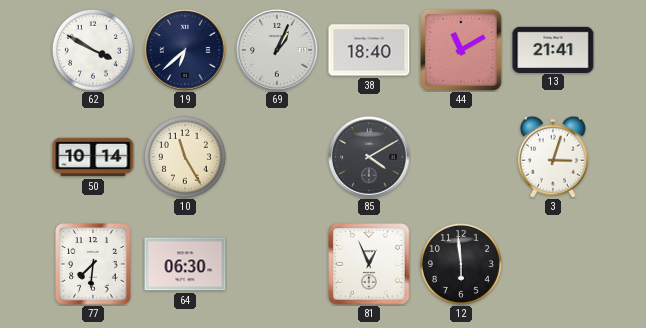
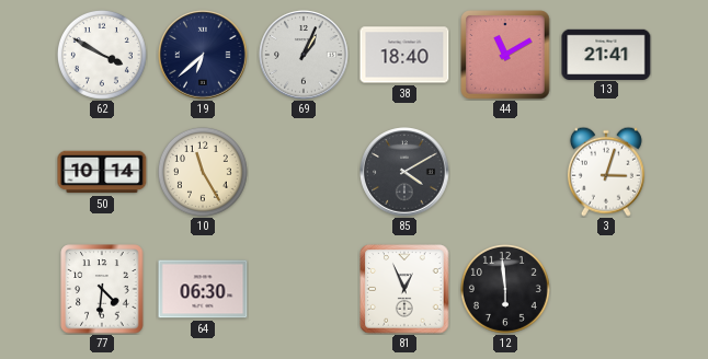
77: 7:31 -> 4:31 (102, 289)
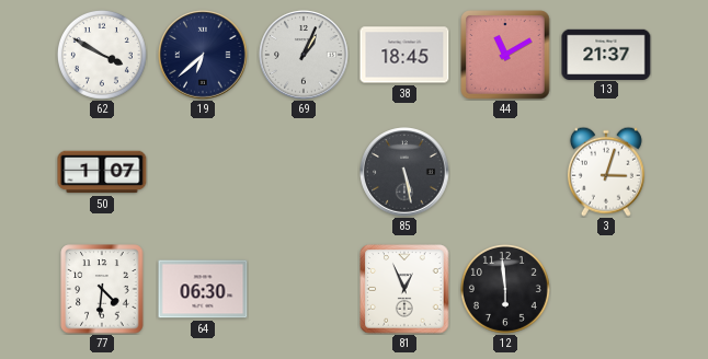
38: 18:40 -> 18:45 (404, 55)
13: 21:41 -> 21:37 (606, 54)
50: 10:14 -> 1:07 (102, 172)
10: 11:25 -> none (203, 172)
85: 4:10 -> 5:28 (404, 172)
